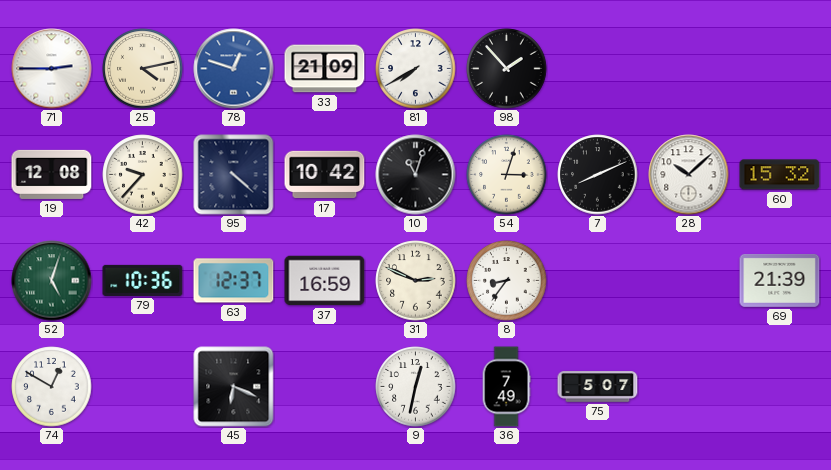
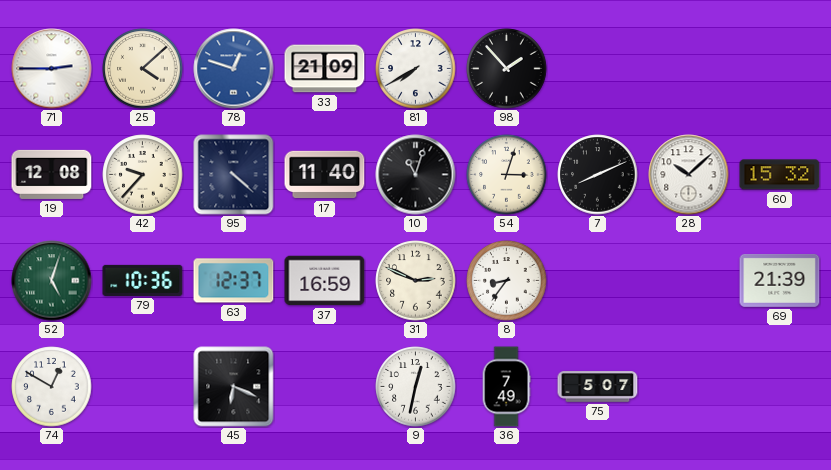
25: 4:13 -> 4:08 (143, 69)
17: 10:42 -> 11:40 (325, 175)
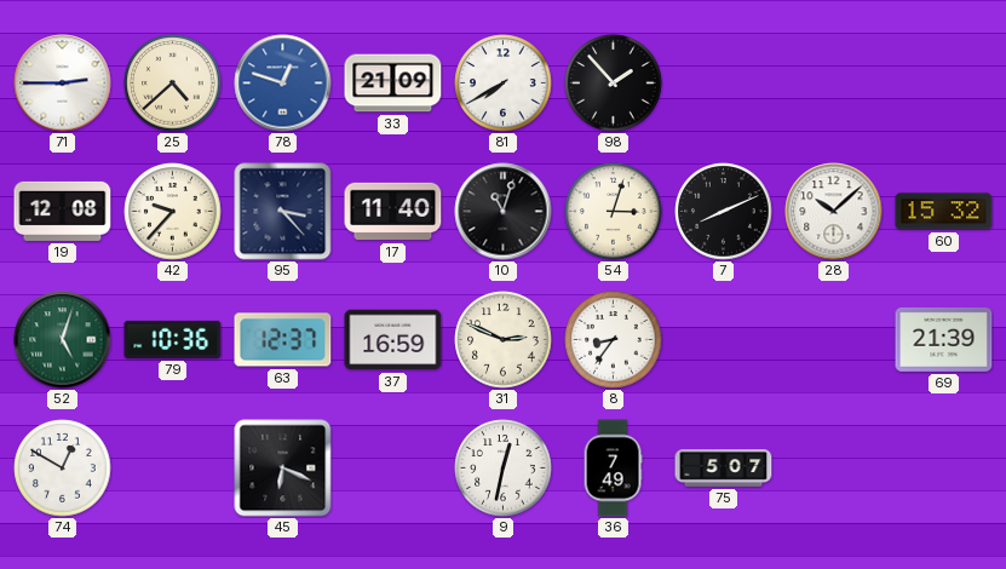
25: 4:08 -> 4:38 (173, 84)
95: 4:22 -> 3:23 (283, 212)
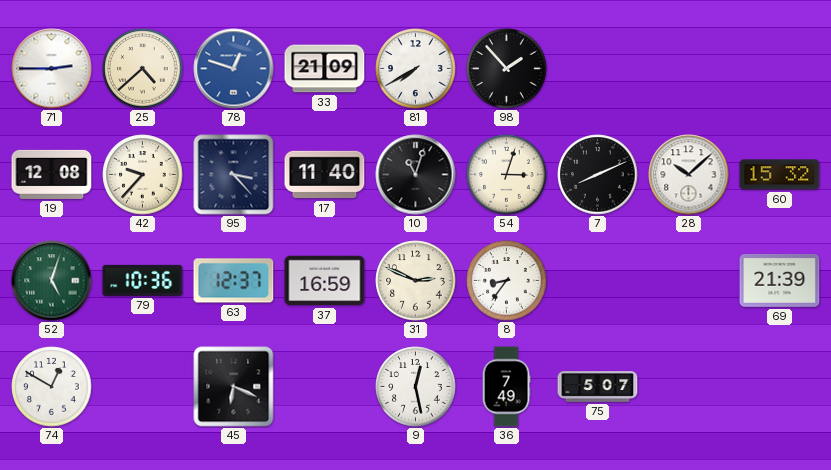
9: 12:32 -> 12:28 (416, 387)
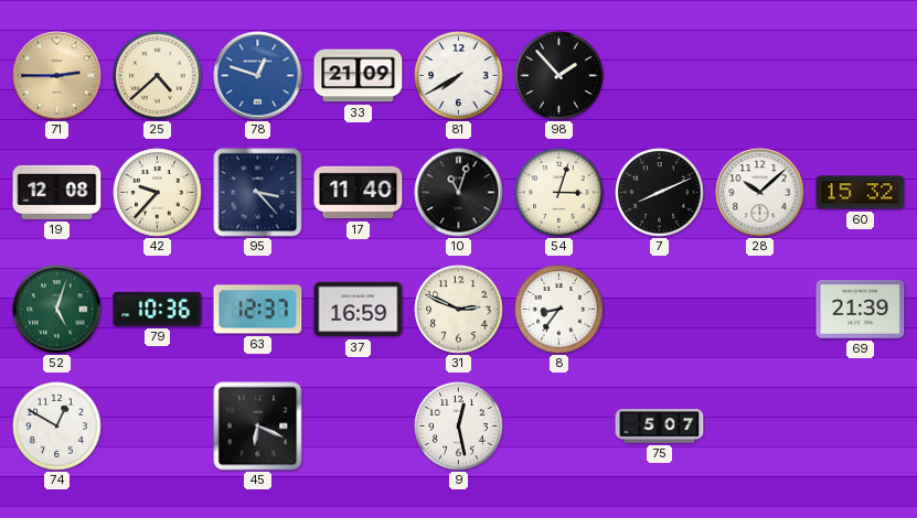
71 dial: white -> champagne (57, 76)
36: 7:49 -> none (506, 387)
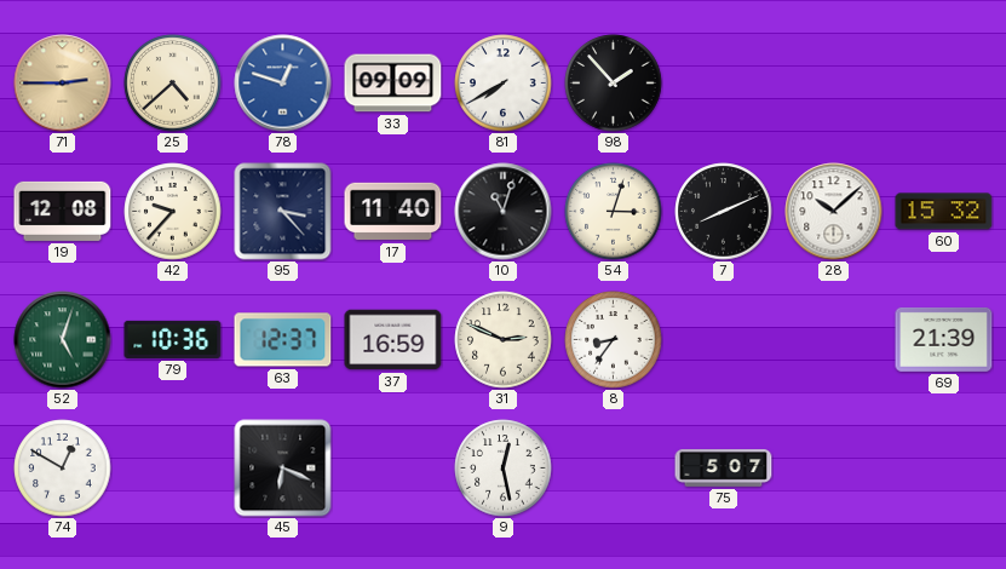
33: 21:09 -> 09:09 (393, 84)
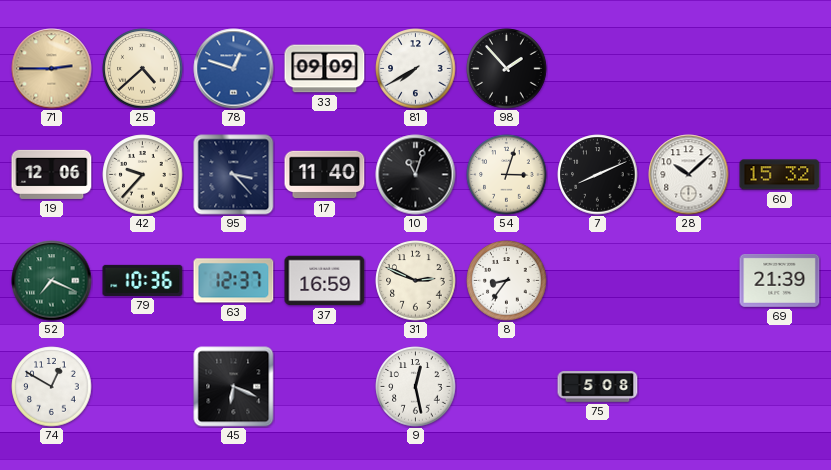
19: 12:08 -> 12:06 (52, 174)
52: 5:03 -> 7:19 (52, 281)
75: 5:07 -> 5:08 (598, 387)
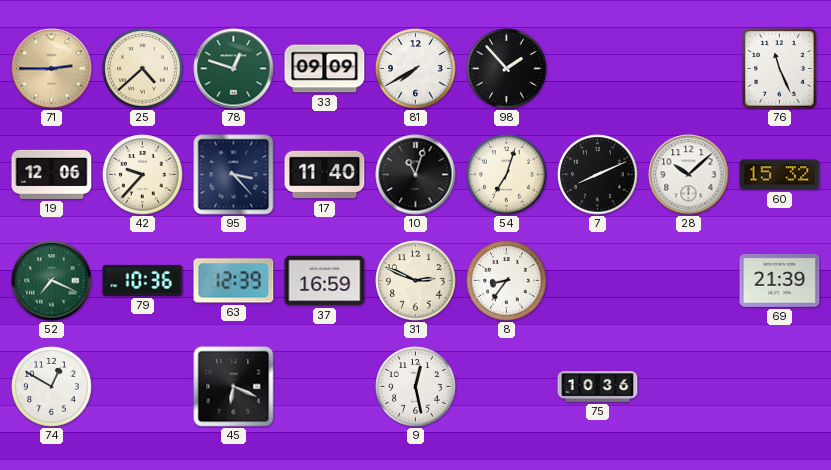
78 dial: blue -> green (234, 69)
76: none -> 11:26 (780, 69)
54: 3:03 -> 7:03 (507, 175)
63: 12:37 -> 12:39 (234, 281)
75: 5:08 -> 10:36 (598, 387)
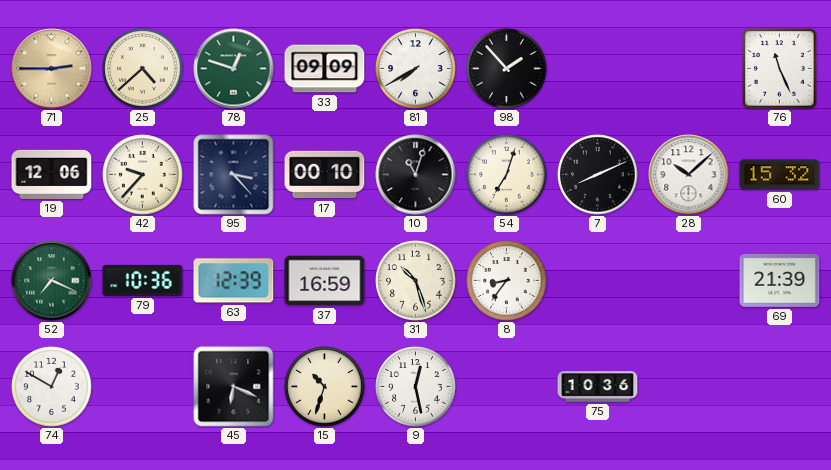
17: 11:40 -> 00:10 (325, 175)
31: 2:49 -> 10:27 (416, 281)
15: none -> 10:33 (325, 387)
